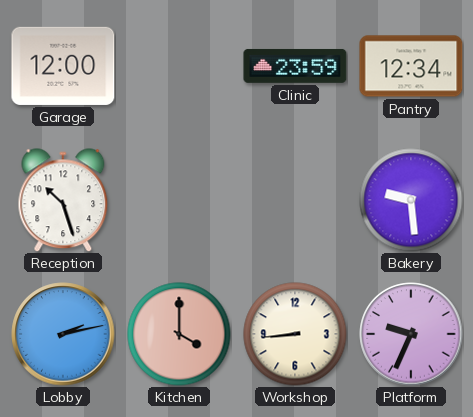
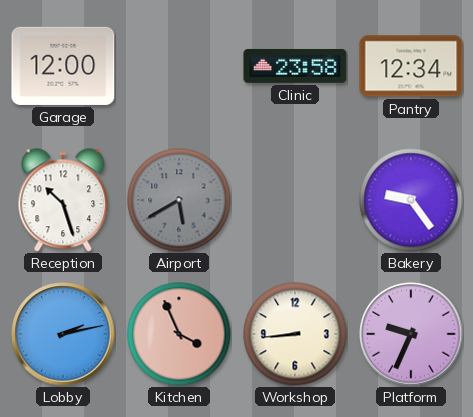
Clinic: 23:59 -> 23:58 (295, 66)
Airport: none -> 5:40 (179, 200)
Bakery: 9:29 -> 9:24 (411, 200)
Kitchen: 4:00 -> 3:56 (179, 334)
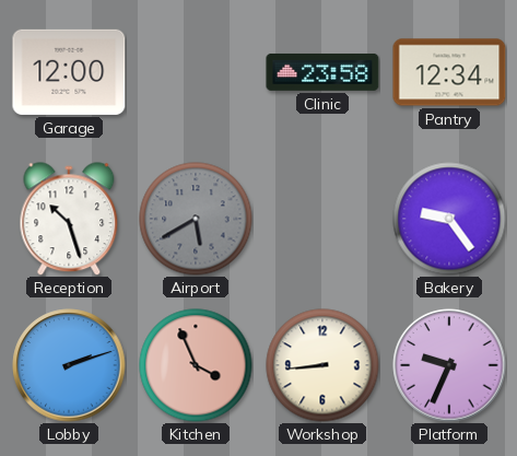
Lobby: 2:13 -> 2:12 (69, 365)
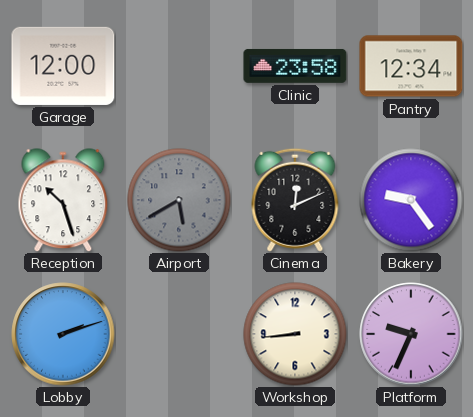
Cinema: none -> 12:11 (295, 200)
Kitchen: 3:56 -> none (196, 365)
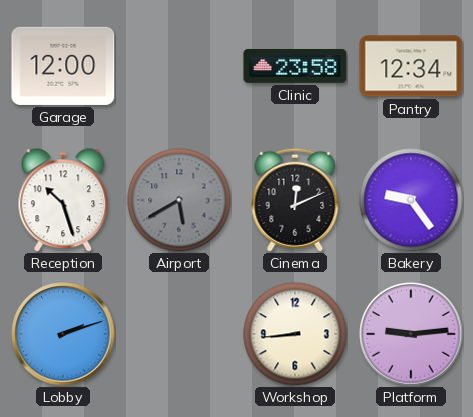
Platform: 9:34 -> 9:14 (411, 334)
